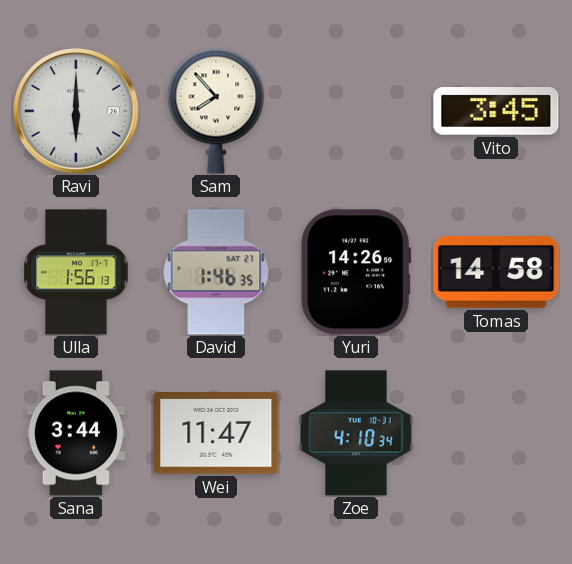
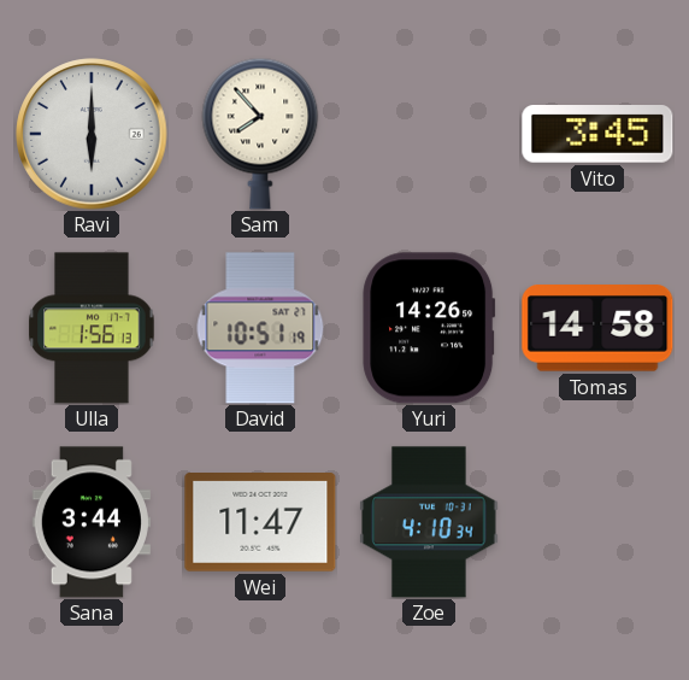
David: 1:46 -> 10:51 (260, 328)
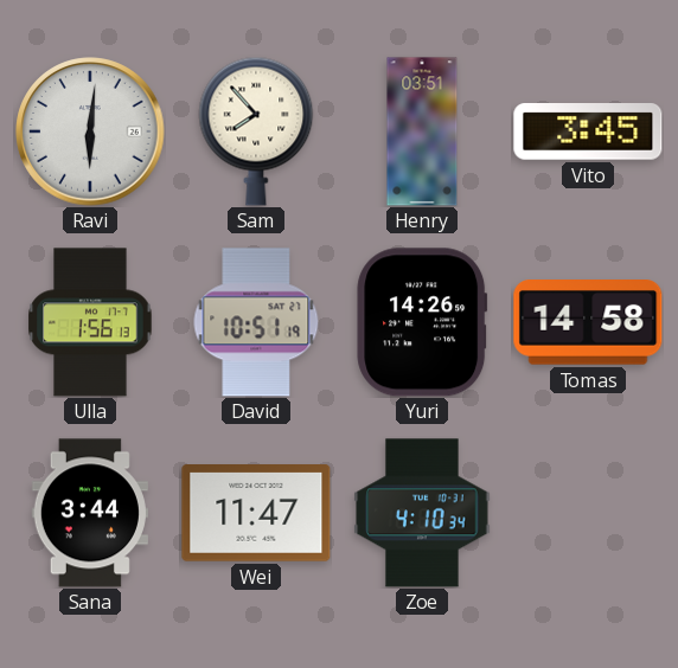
Ravi: 6:00 -> 6:01 (90, 131)
Henry: none -> 03:51 (422, 131)
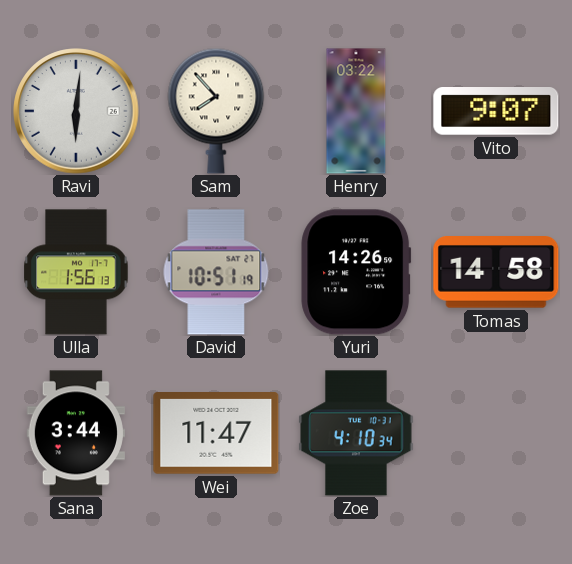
Henry: 03:51 -> 03:22 (356, 111)
Vito: 3:45 -> 9:07 (496, 111)
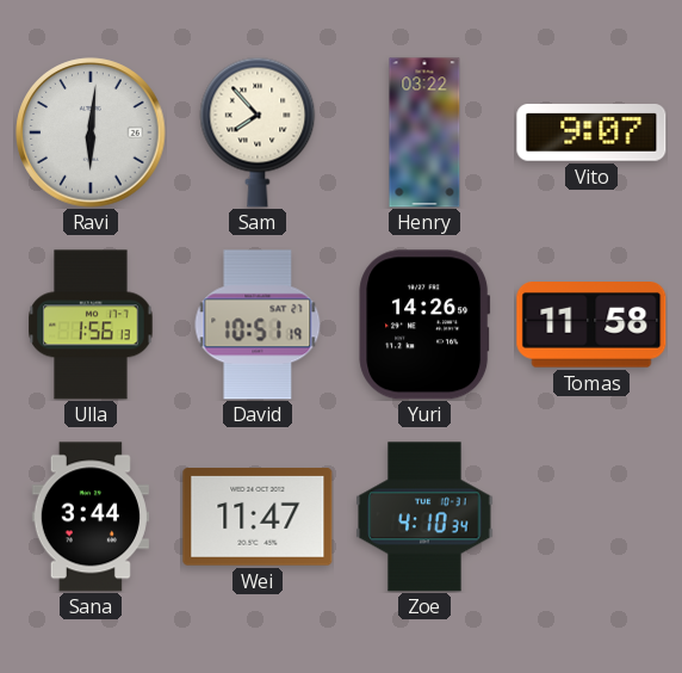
Tomas: 14:58 -> 11:58 (591, 326)
